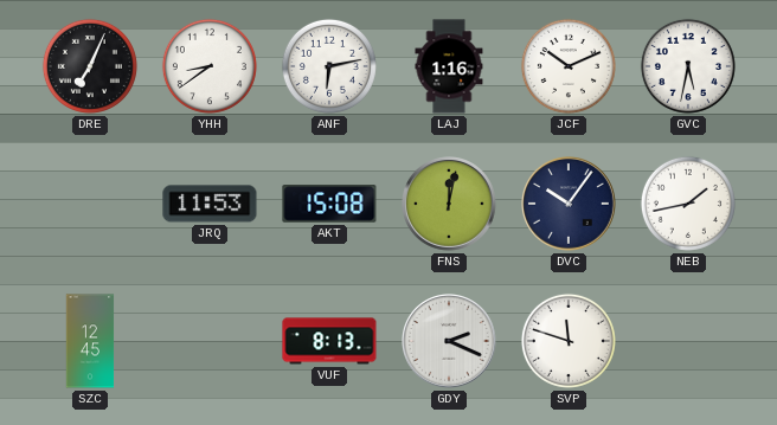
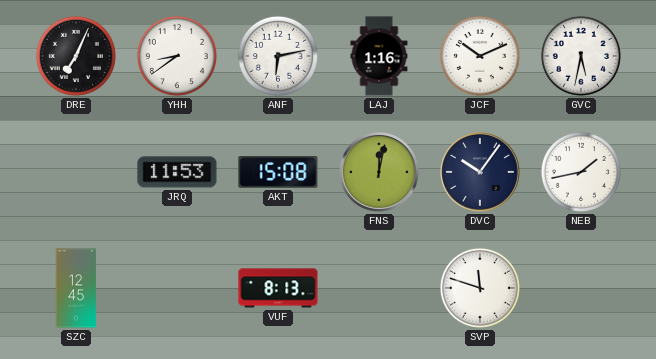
GDY: 2:19 -> none (450, 342)
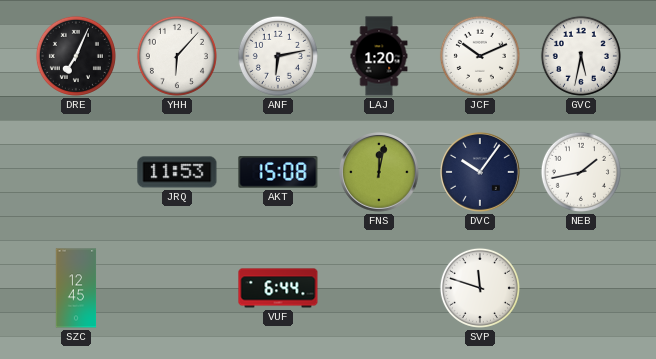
YHH: 8:39 -> 6:07 (177, 56)
LAJ: 1:16 -> 1:20 (379, 56)
VUF: 8:13 -> 6:44 (278, 288)
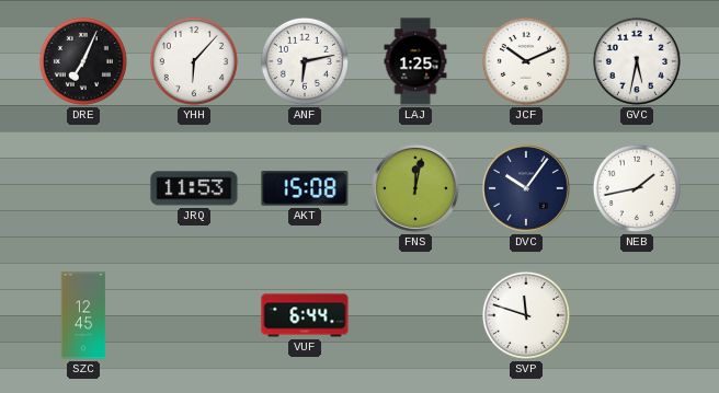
LAJ: 1:20 -> 1:25 (415, 61)
